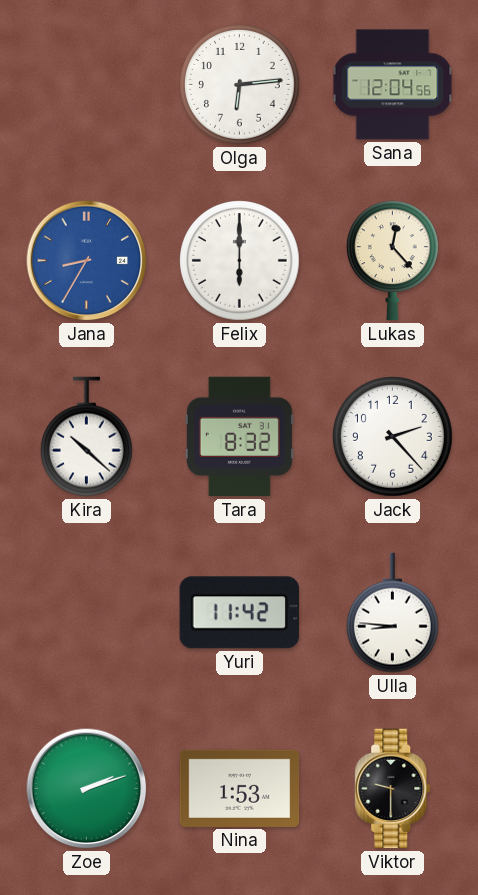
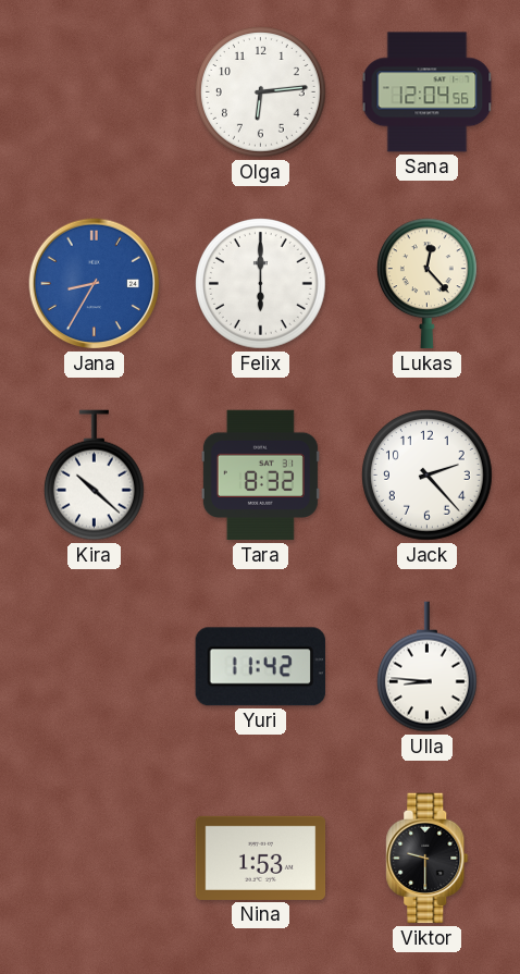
Zoe: 2:12 -> none (87, 789)
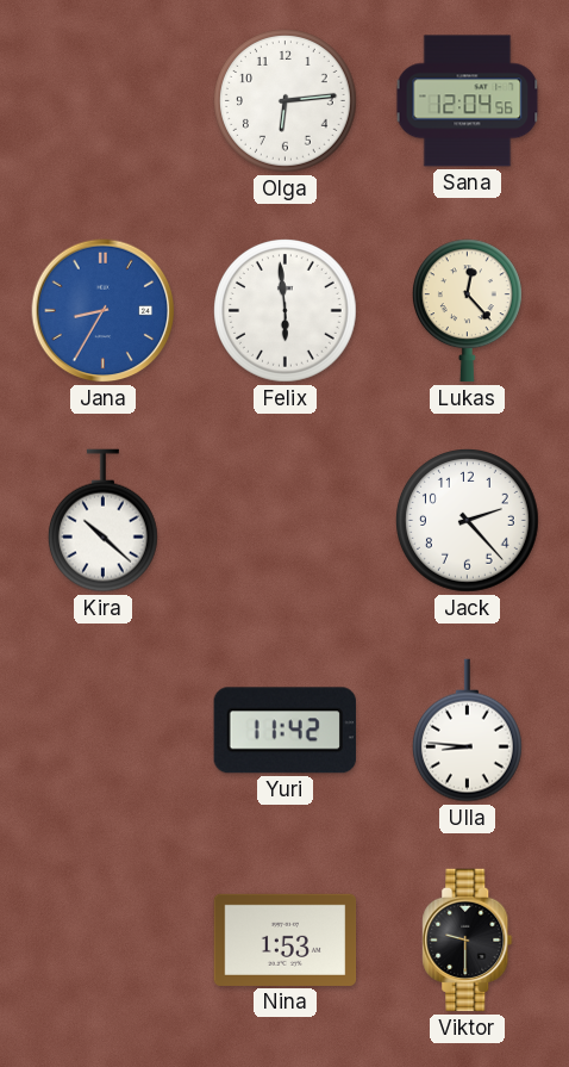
Felix: 6:00 -> 5:59 (286, 311)
Tara: 8:32 -> none (260, 476)
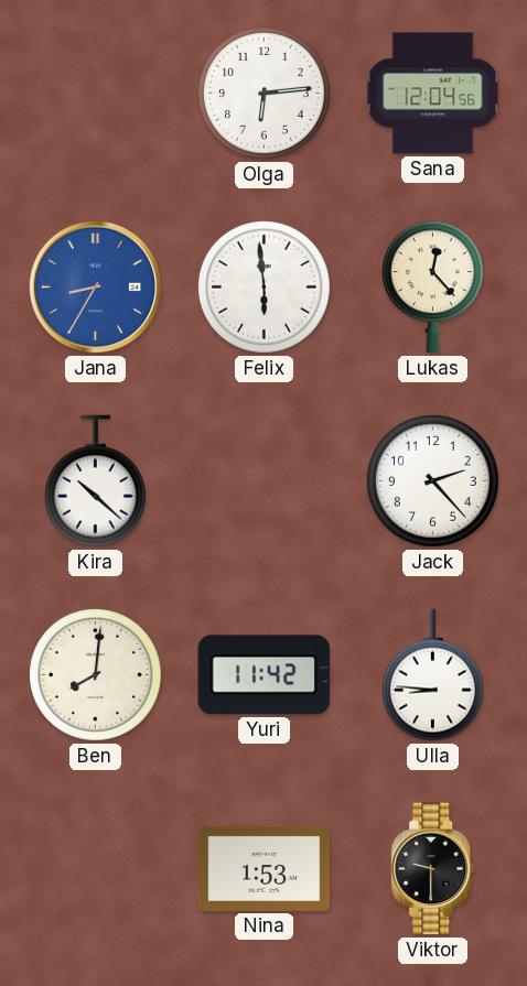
Ben: none -> 8:01 (96, 675)
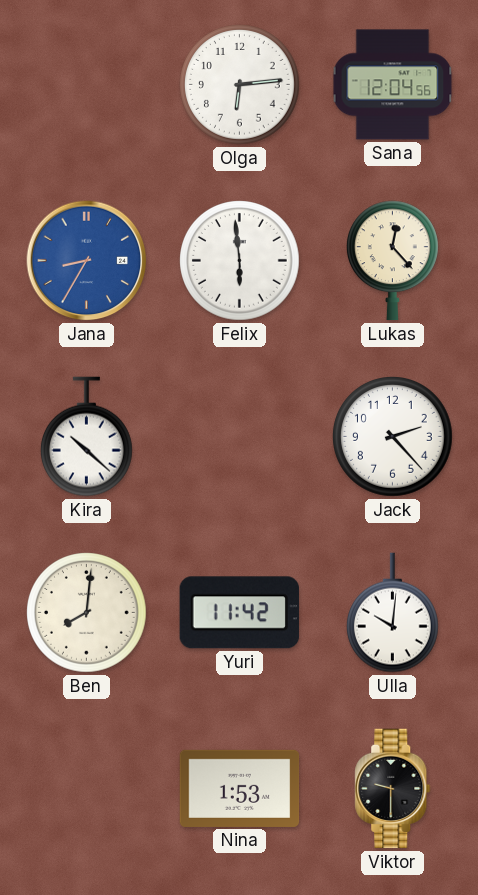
Ulla: 8:46 -> 10:01 (392, 613)
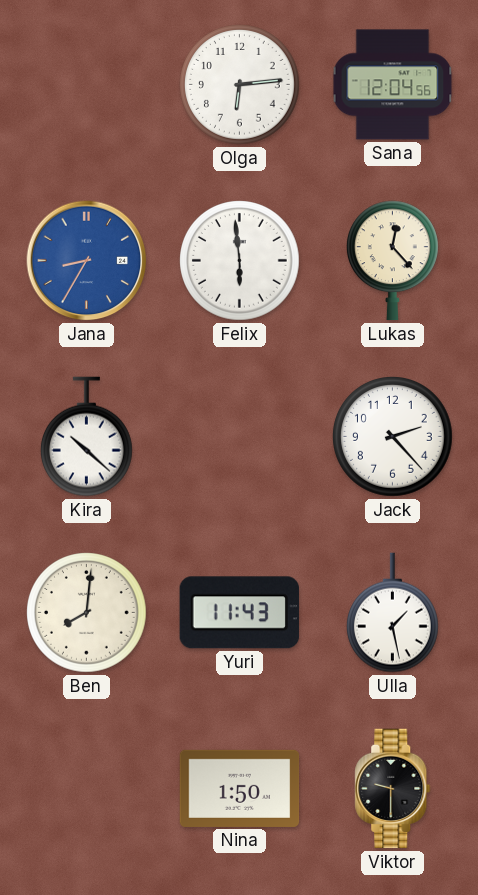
Yuri: 11:42 -> 11:43 (239, 613)
Ulla: 10:01 -> 1:28 (392, 613)
Nina: 1:53 -> 1:50 (240, 788)
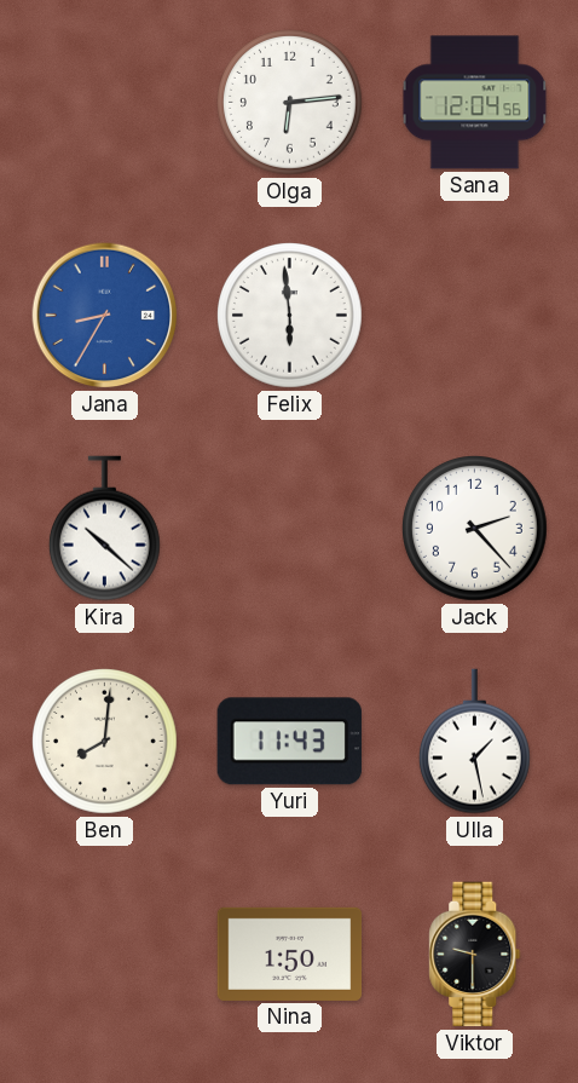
Lukas: 12:23 -> none (392, 261)
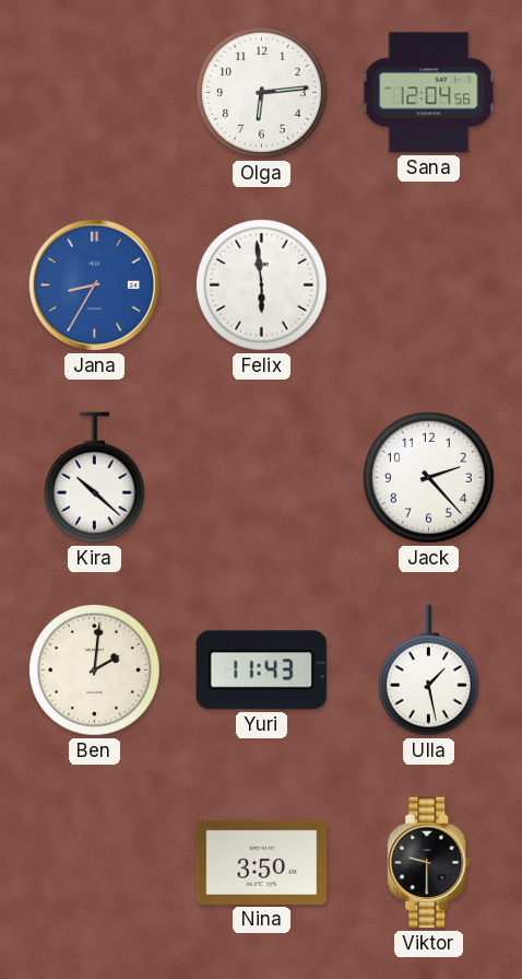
Ben: 8:01 -> 2:01 (95, 671)
Nina: 1:50 -> 3:50 (262, 862)
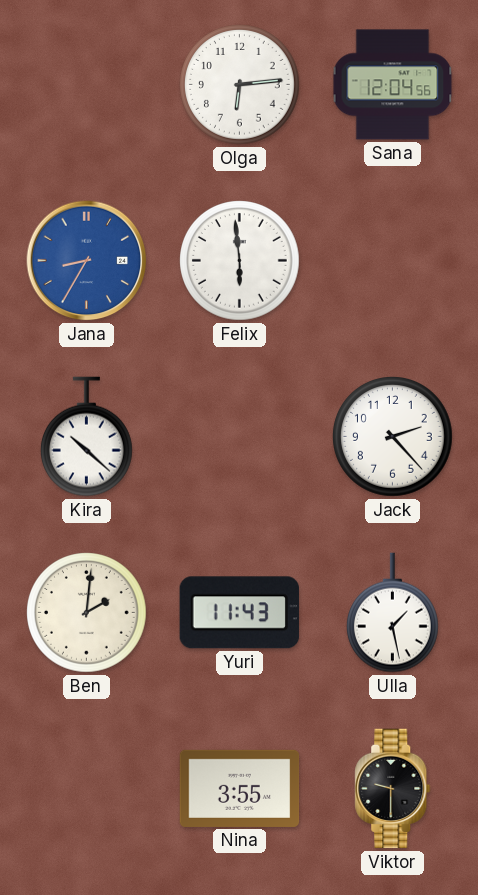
Nina: 3:50 -> 3:55 (240, 788)
